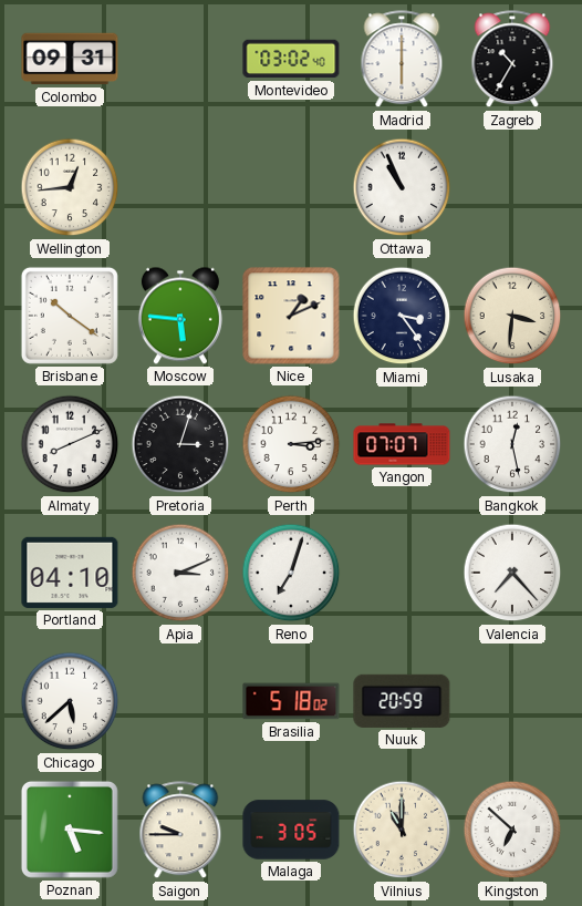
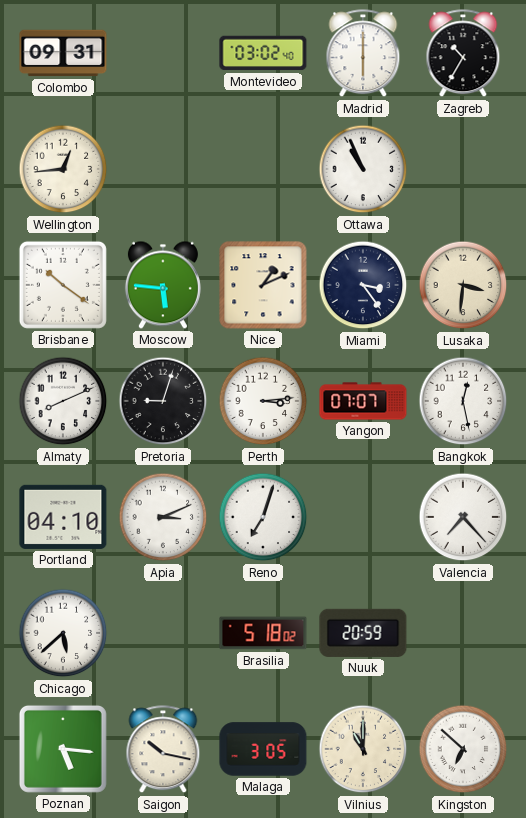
Pretoria: 3:03 -> 9:03 (163, 401)
Saigon: 9:45 -> 10:17 (163, 750)
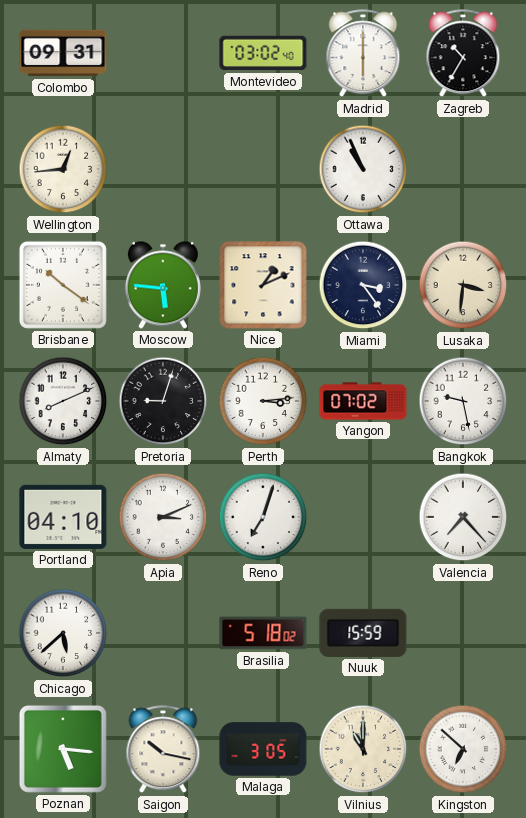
Yangon: 07:07 -> 07:02 (363, 401)
Bangkok: 12:28 -> 9:28 (463, 401)
Nuuk: 20:59 -> 15:59 (363, 633)
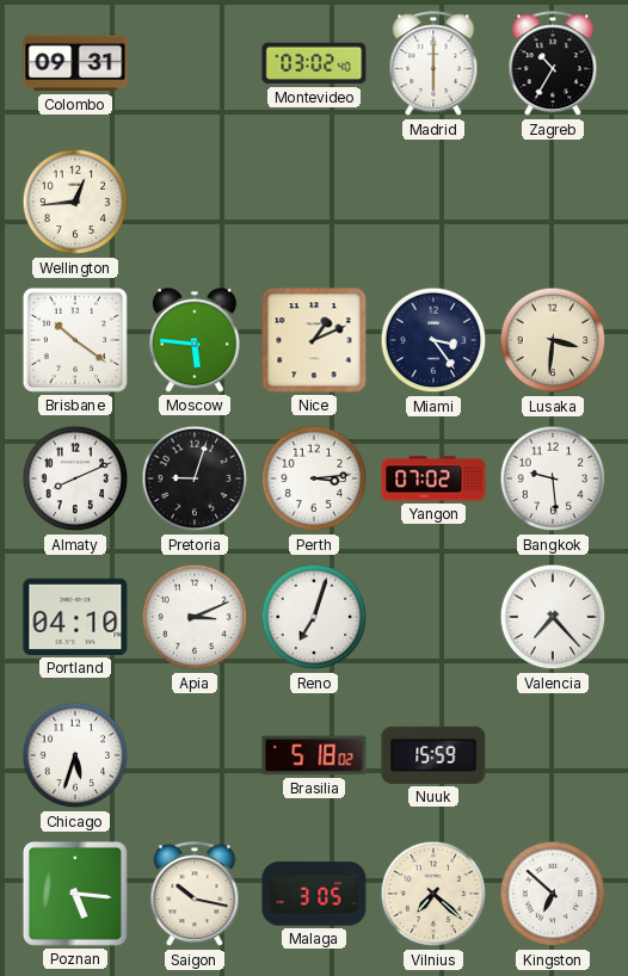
Ottawa: 10:56 -> none (363, 169)
Bangkok: 9:28 -> 9:29 (553, 478)
Chicago: 5:38 -> 5:33 (75, 755)
Vilnius: 11:00 -> 7:22 (433, 894)
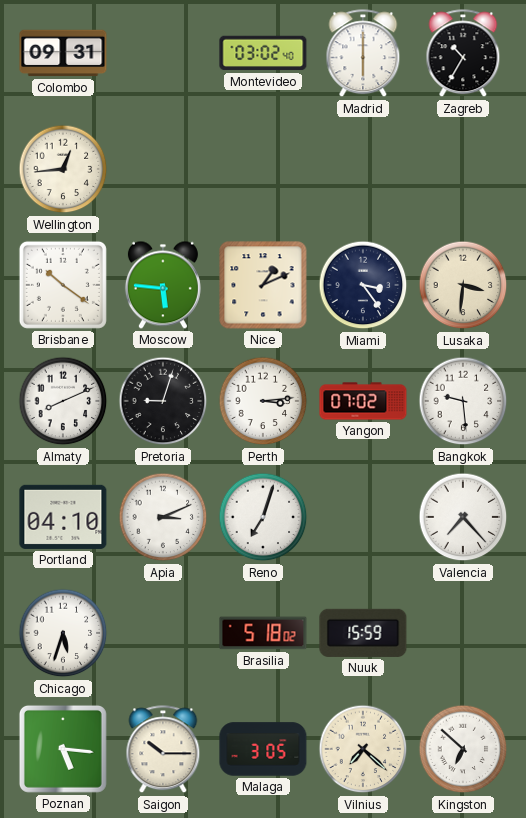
Saigon: 10:17 -> 10:15 (163, 750)
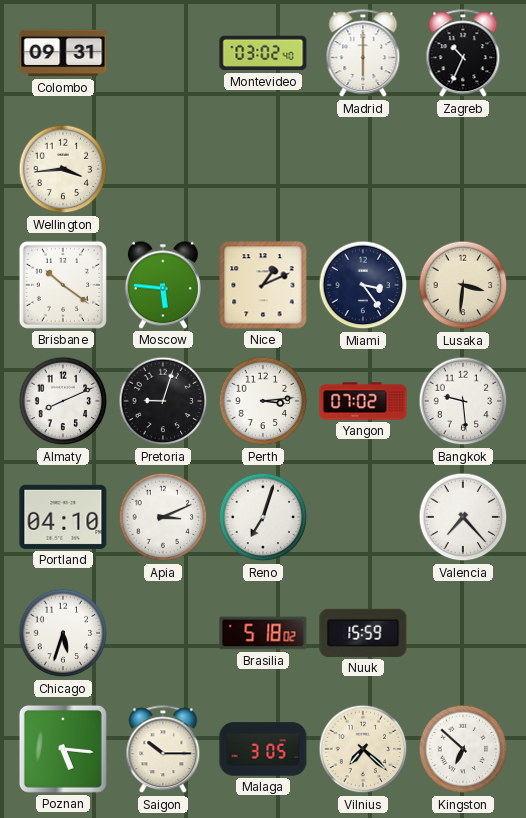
Zagreb: 10:35 -> 10:34 (463, 54)
Wellington: 12:44 -> 3:44 (63, 169)
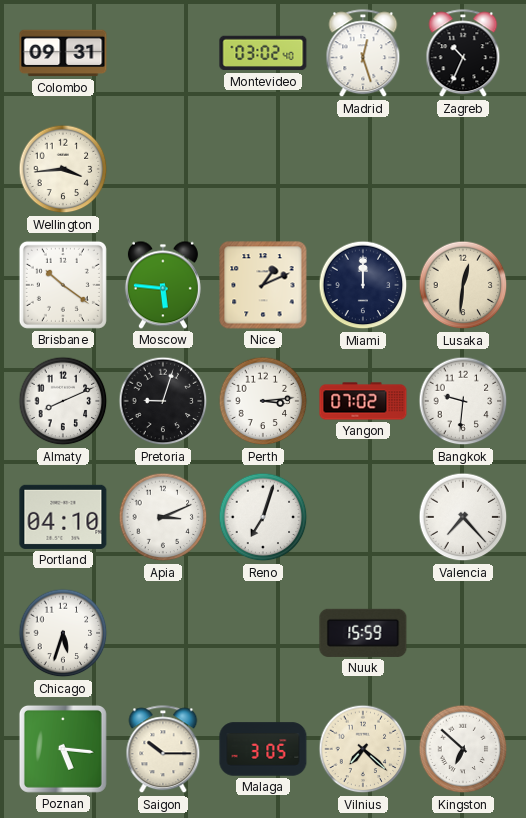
Madrid: 6:00 -> 12:27 (363, 54)
Miami: 3:24 -> 12:00 (363, 285)
Lusaka: 3:31 -> 12:31 (463, 285)
Bangkok: 9:29 -> 9:31 (463, 401)
Brasilia: 5:18 -> none (263, 633)
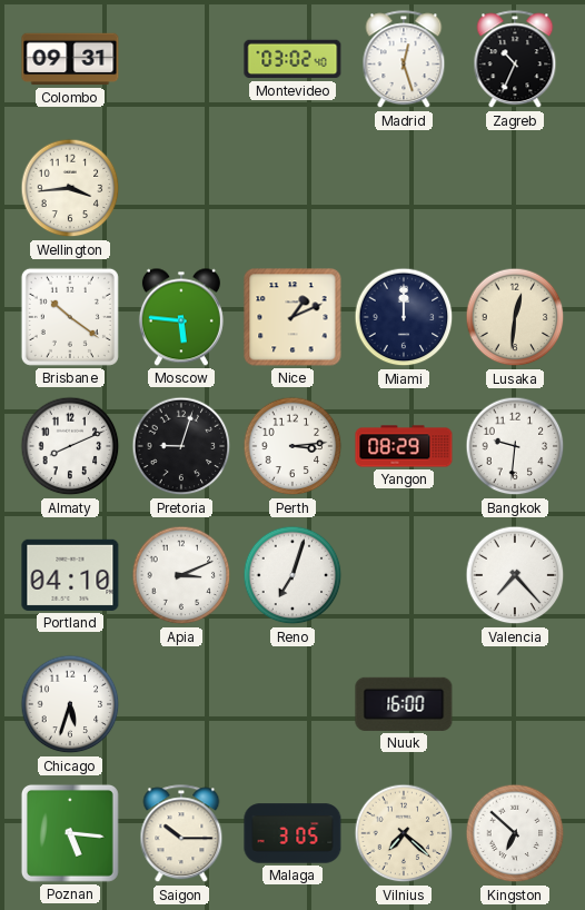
Yangon: 07:02 -> 08:29 (404, 446)
Nuuk: 15:59 -> 16:00 (404, 704)
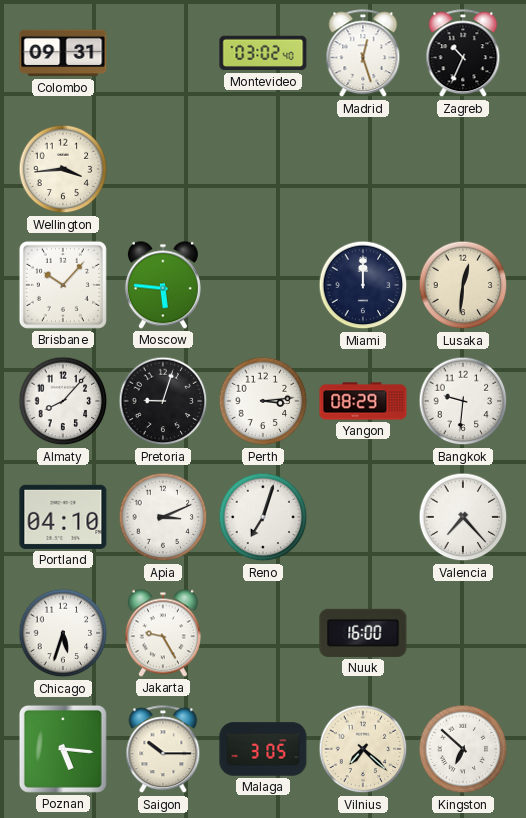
Brisbane: 10:21 -> 10:07 (63, 285)
Nice: 1:11 -> none (292, 317)
Almaty: 8:11 -> 8:07 (63, 401)
Jakarta: none -> 9:25 (163, 633)
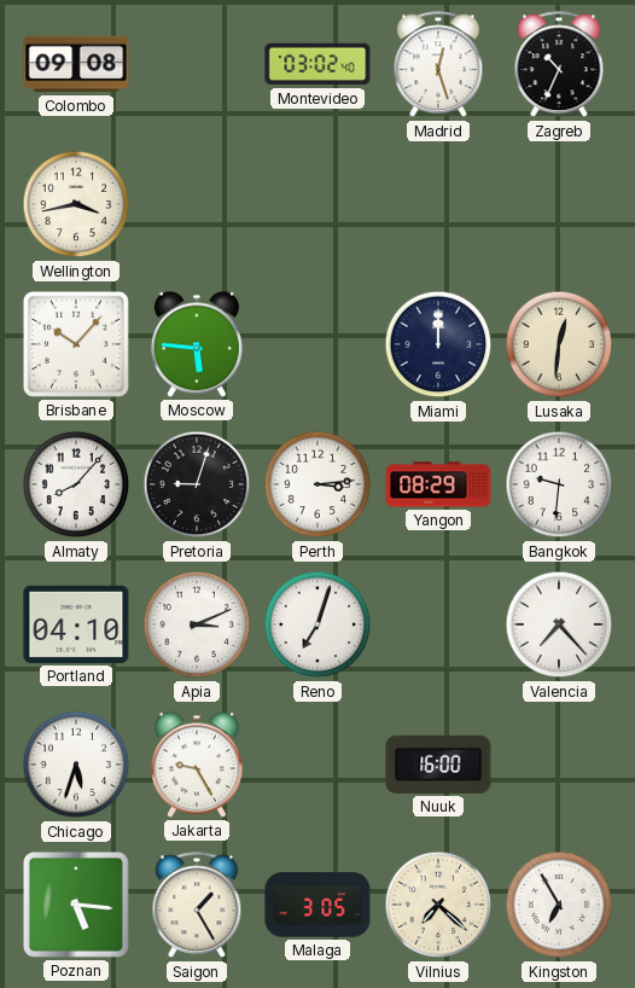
Colombo: 09:31 -> 09:08 (76, 64)
Wellington: 3:44 -> 3:43 (76, 204)
Saigon: 10:15 -> 1:25 (197, 906)
Kingston: 6:52 -> 6:55 (559, 905)
